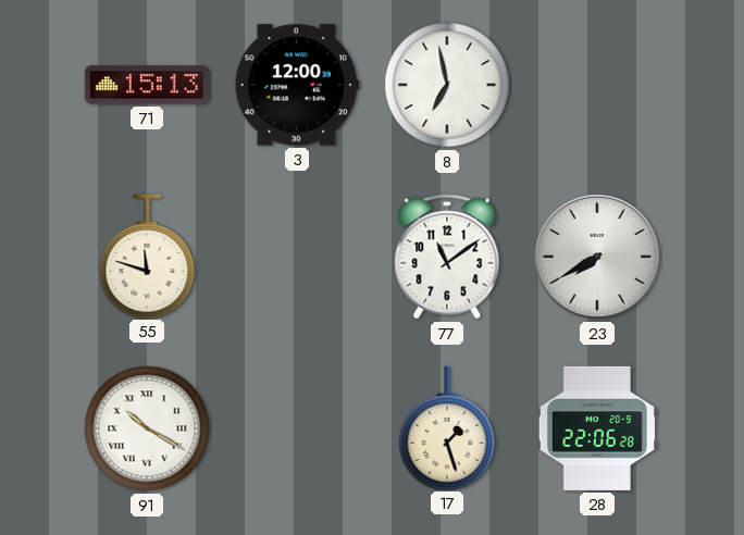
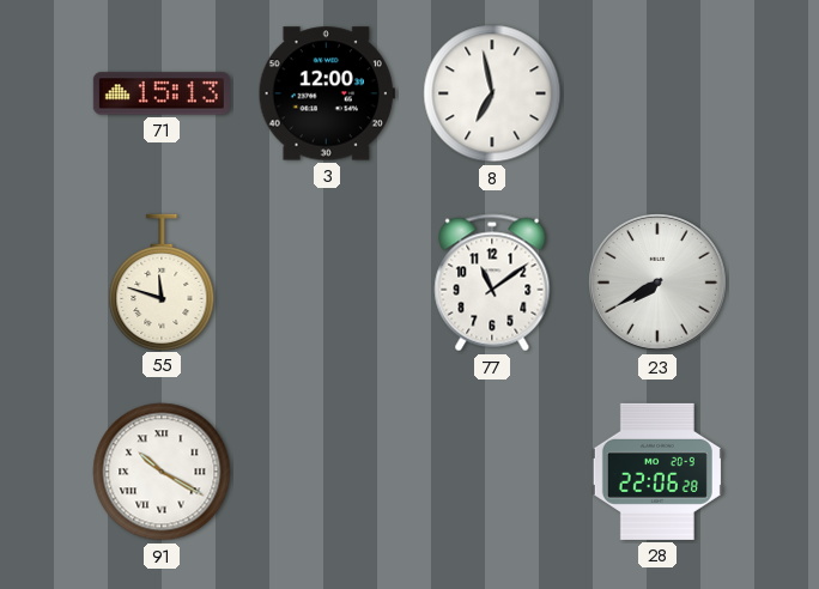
17: 1:27 -> none (447, 427)
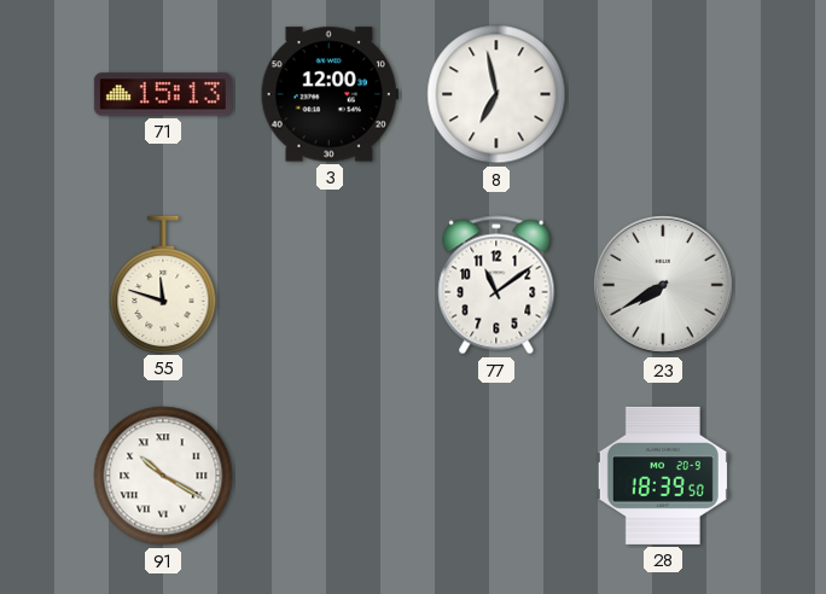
28: 22:06 -> 18:39 (663, 476)
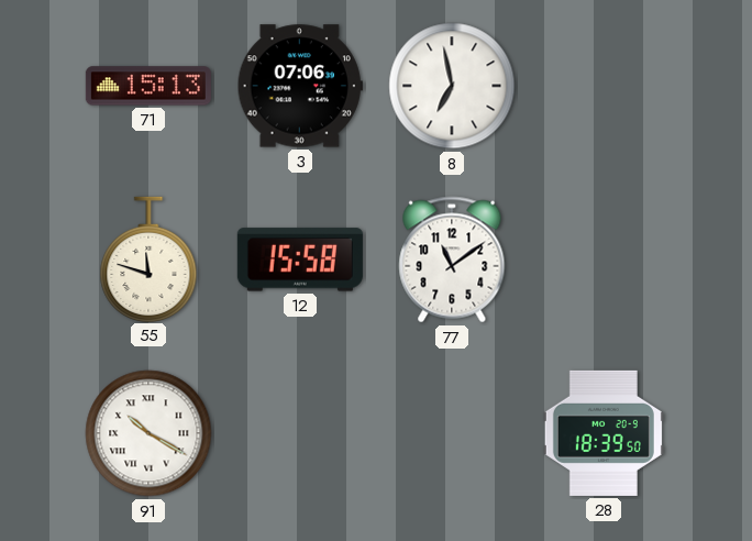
3: 12:00 -> 07:06 (300, 86)
12: none -> 15:58 (300, 260)
23: 7:40 -> none (664, 286)
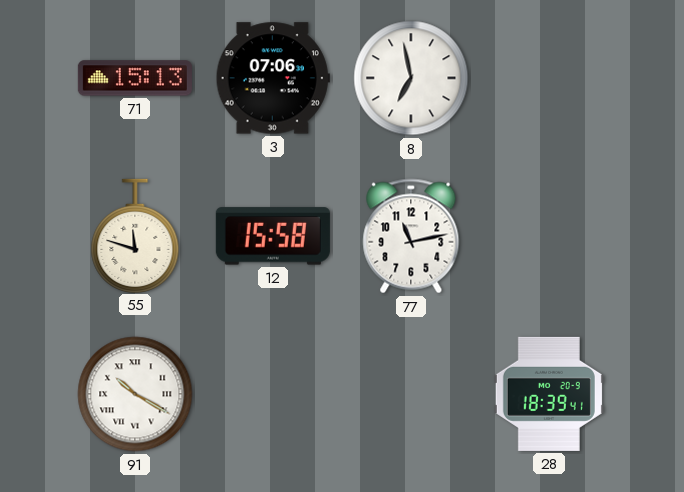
77: 11:09 -> 11:13 (411, 236)
28: 18:39:50 -> 18:39:41 (549, 394)
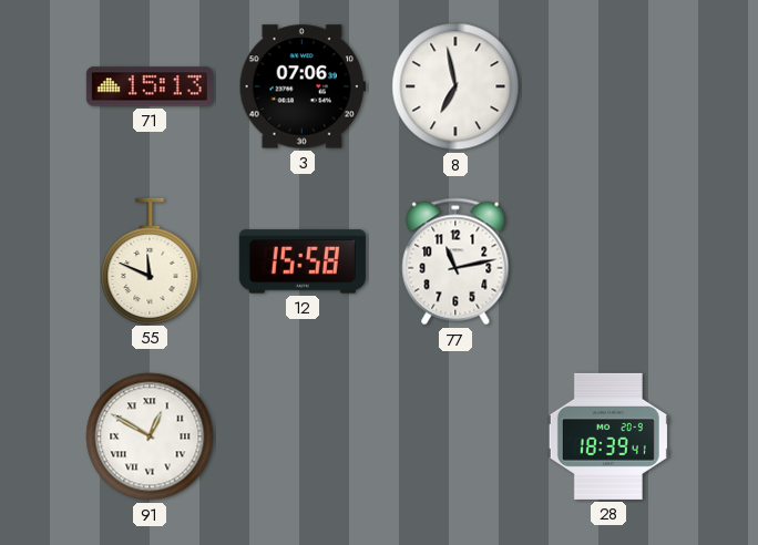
55: 11:48 -> 11:49 (150, 260)
91: 10:20 -> 12:50 (150, 436)
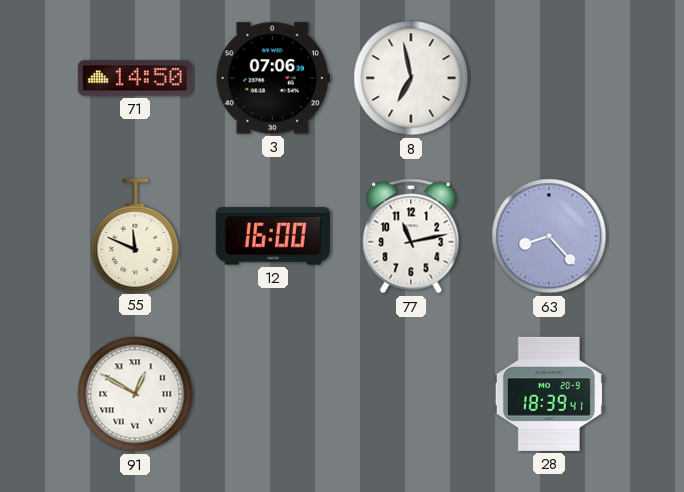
71: 15:13 -> 14:50 (135, 78)
12: 15:58 -> 16:00 (273, 236)
63: none -> 8:23 (549, 236)
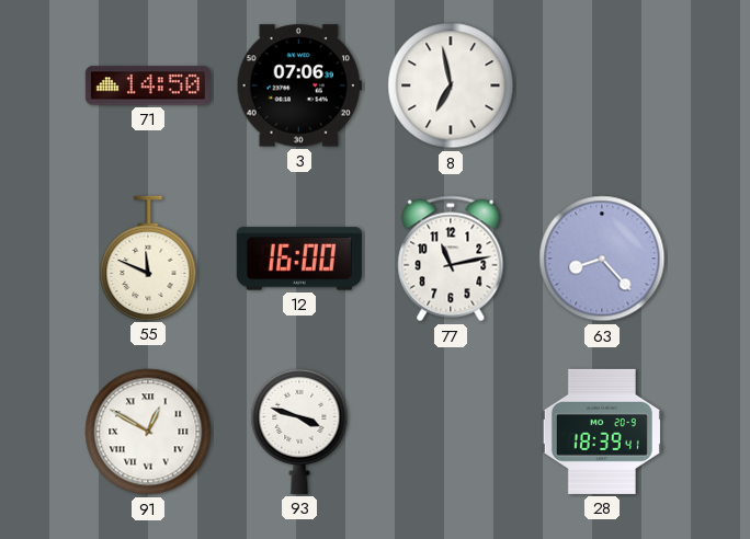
93: none -> 3:48 (299, 432)
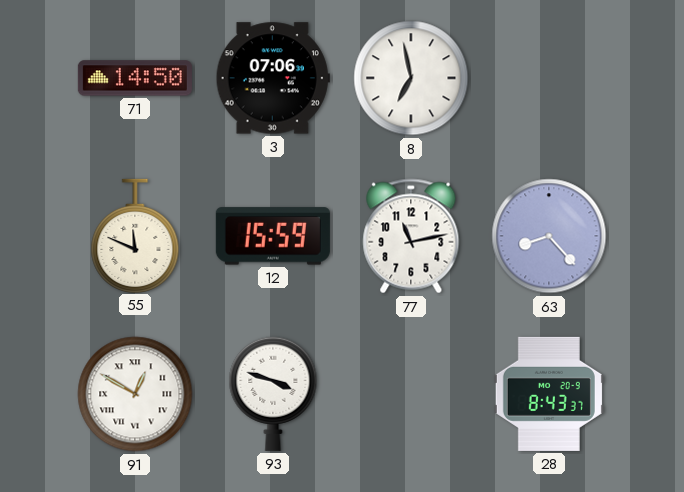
12: 16:00 -> 15:59 (273, 236)
28: 18:39 -> 8:43 (549, 394)
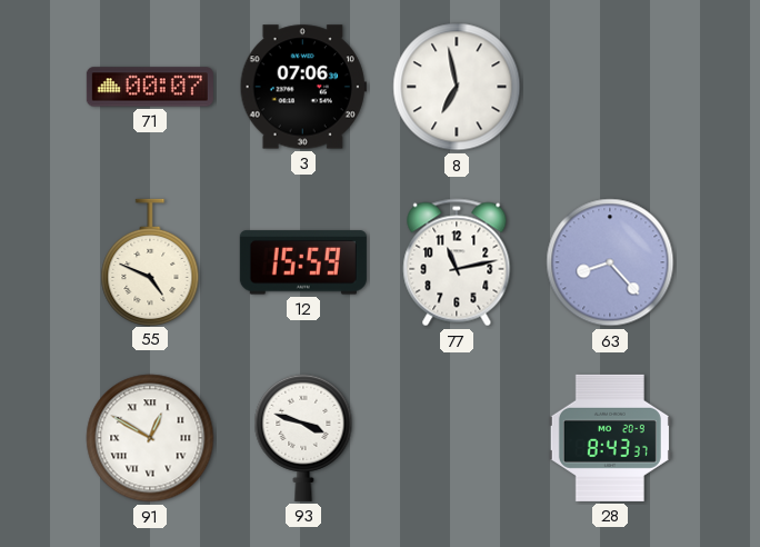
71: 14:50 -> 00:07 (150, 87)
55: 11:49 -> 4:49 (150, 261)
